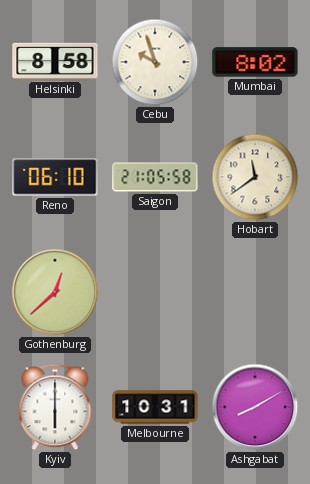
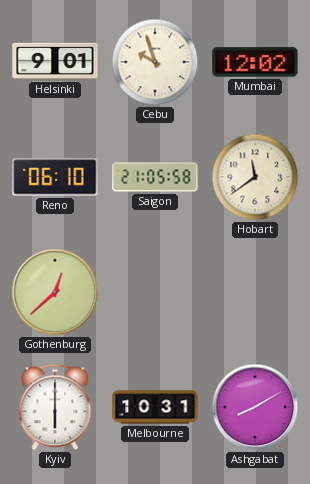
Helsinki: 8:58 -> 9:01 (55, 61)
Mumbai: 8:02 -> 12:02 (255, 62)
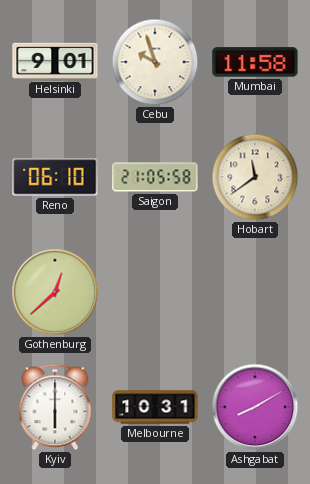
Mumbai: 12:02 -> 11:58 (255, 62)
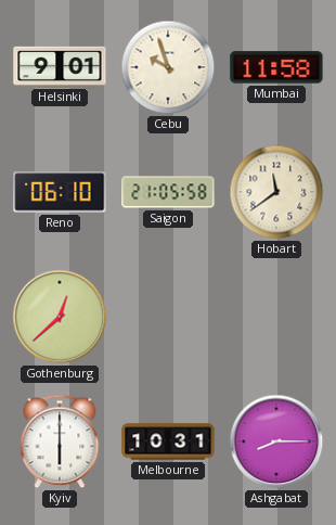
Ashgabat: 8:10 -> 8:15 (276, 441)
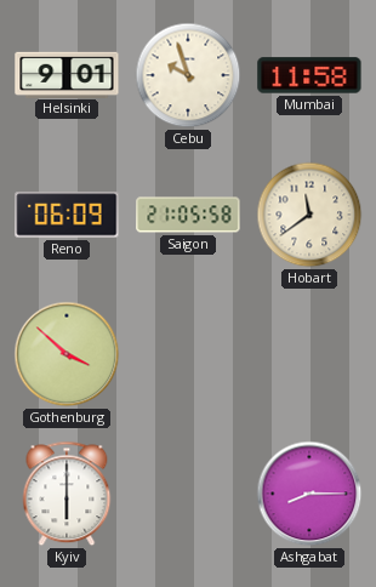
Reno: 06:10 -> 06:09 (67, 215)
Gothenburg: 12:38 -> 3:52 (67, 354)
Melbourne: 10:31 -> none (168, 441)
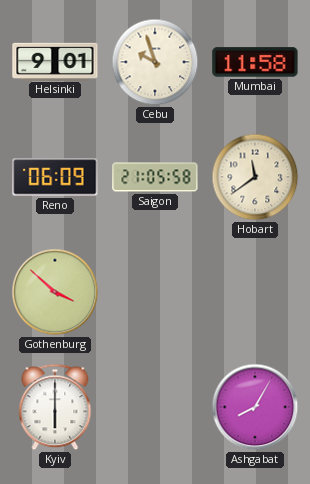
Ashgabat: 8:15 -> 8:05 (255, 407)
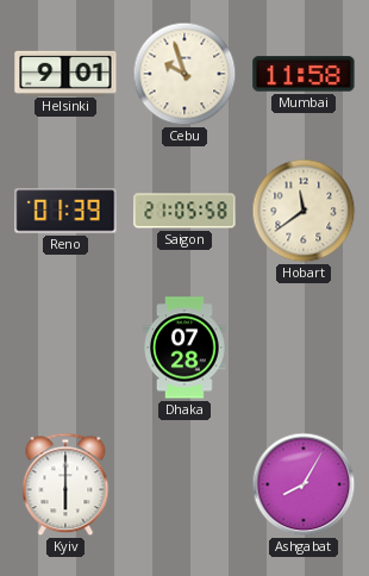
Reno: 06:09 -> 01:39 (65, 211)
Gothenburg: 3:52 -> none (55, 292)
Dhaka: none -> 07:28 (186, 348)
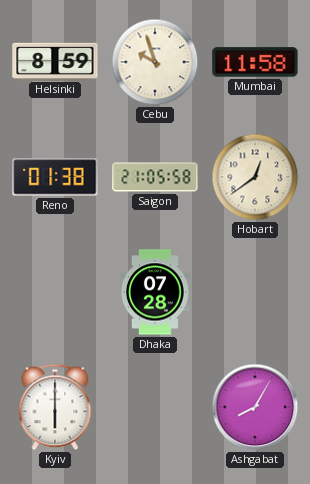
Helsinki: 9:01 -> 8:59 (55, 61)
Reno: 01:39 -> 01:38 (55, 177)
Hobart: 11:39 -> 12:39 (255, 177)
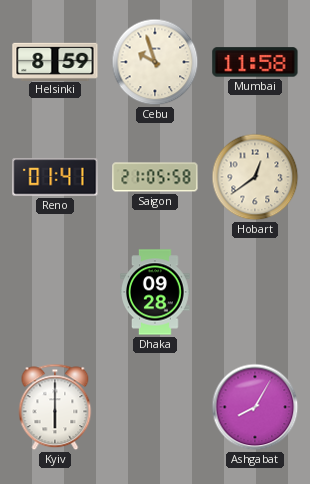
Reno: 01:38 -> 01:41 (55, 177)
Dhaka: 07:28 -> 09:28 (156, 292)
